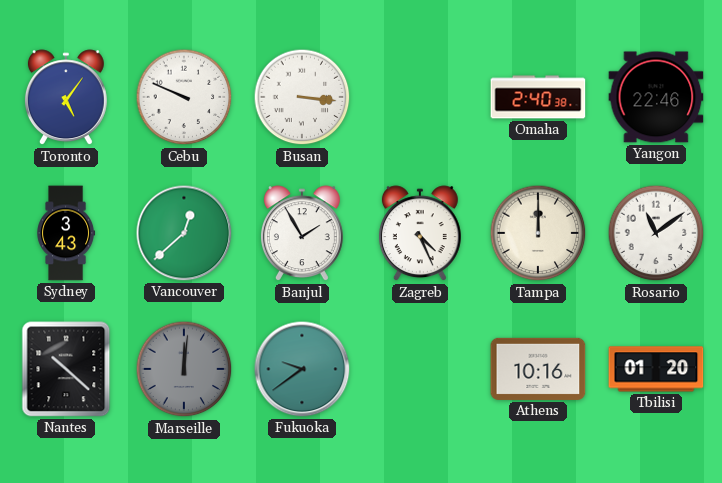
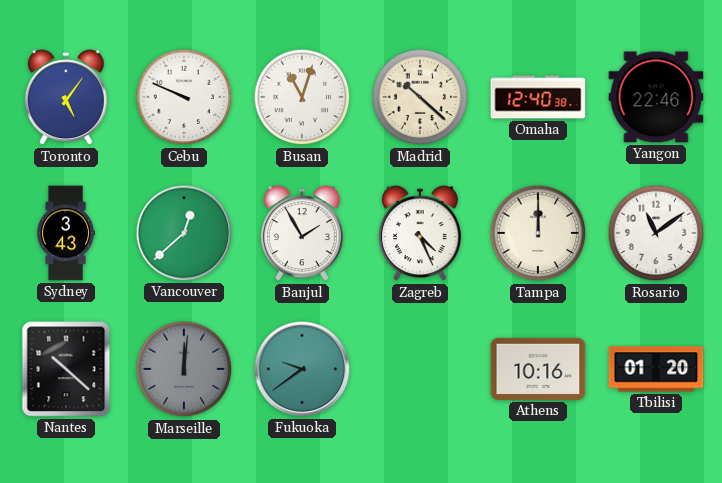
Busan: 3:16 -> 11:03 (302, 97)
Madrid: none -> 10:22 (420, 97)
Omaha: 2:40 -> 12:40 (538, 97)
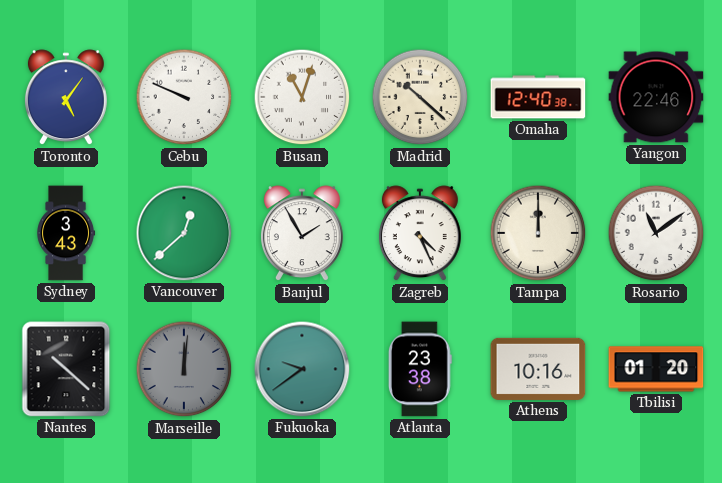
Atlanta: none -> 23:38 (420, 369)
